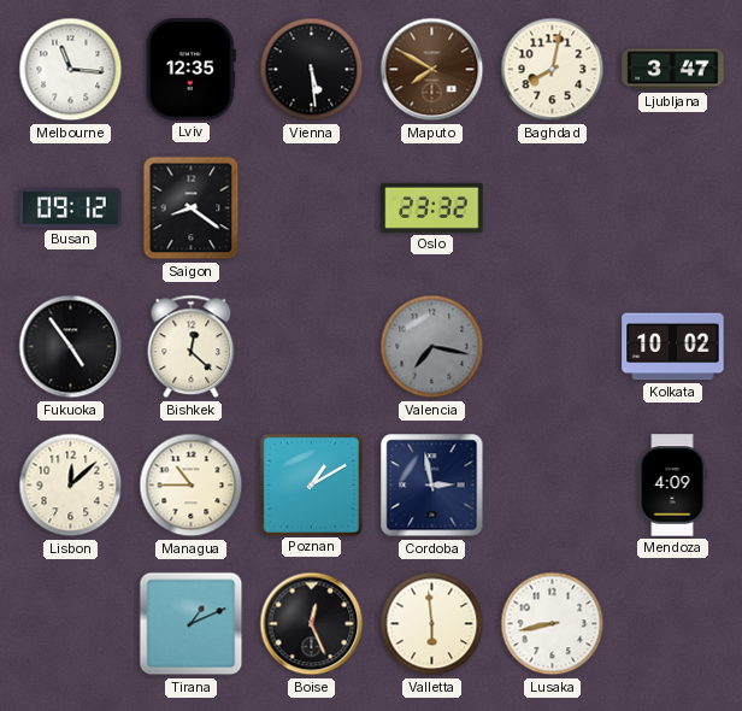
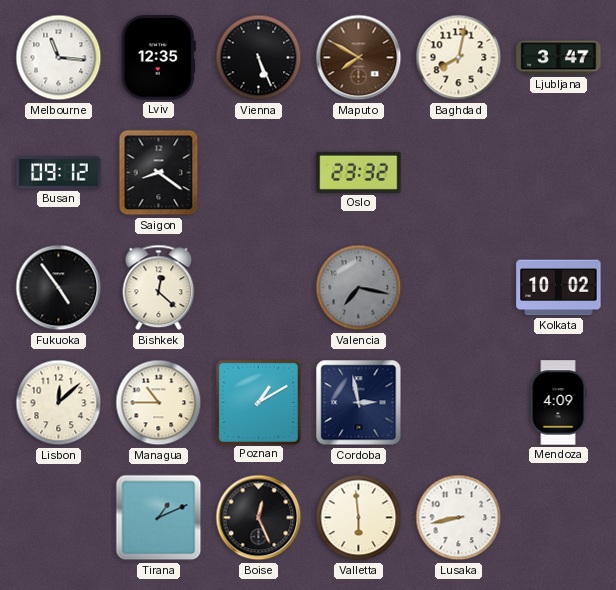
Vienna: 5:29 -> 5:26 (259, 58)
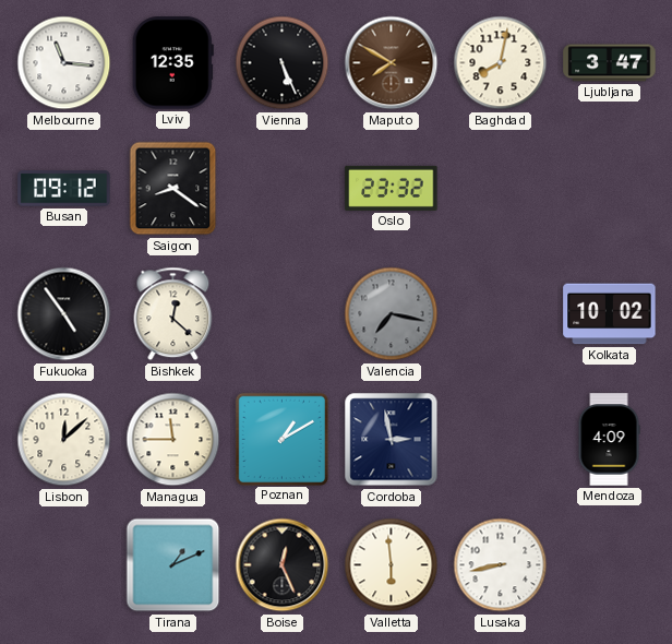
Managua: 10:45 -> 11:45 (173, 440)
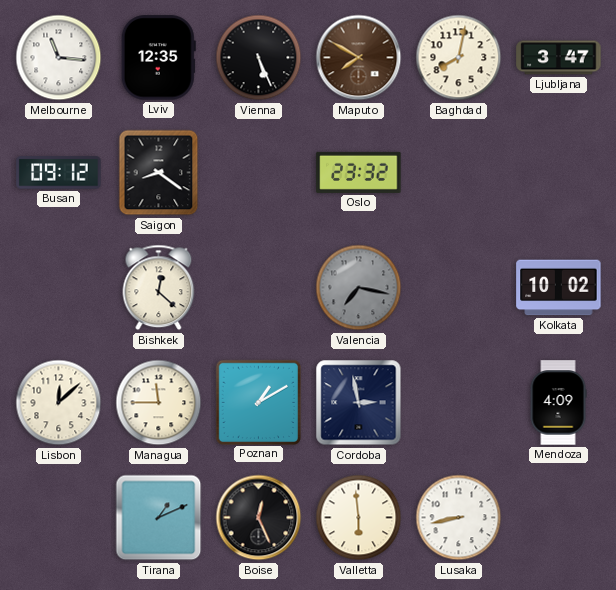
Fukuoka: 4:54 -> none (64, 314)
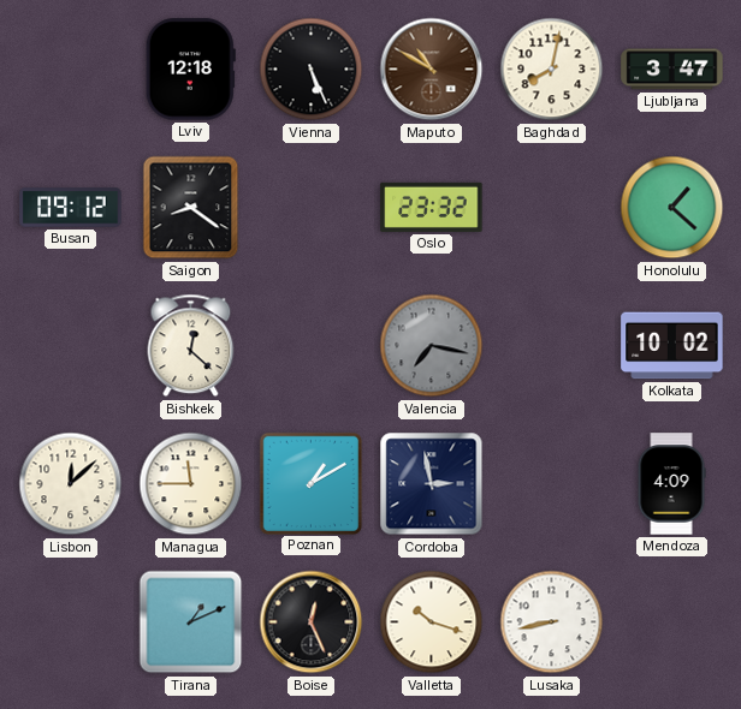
Melbourne: 11:16 -> none (59, 58)
Lviv: 12:35 -> 12:18 (190, 70)
Maputo: 7:50 -> 10:50 (432, 70)
Honolulu: none -> 1:22 (672, 208)
Valletta: 5:59 -> 10:18 (432, 622)
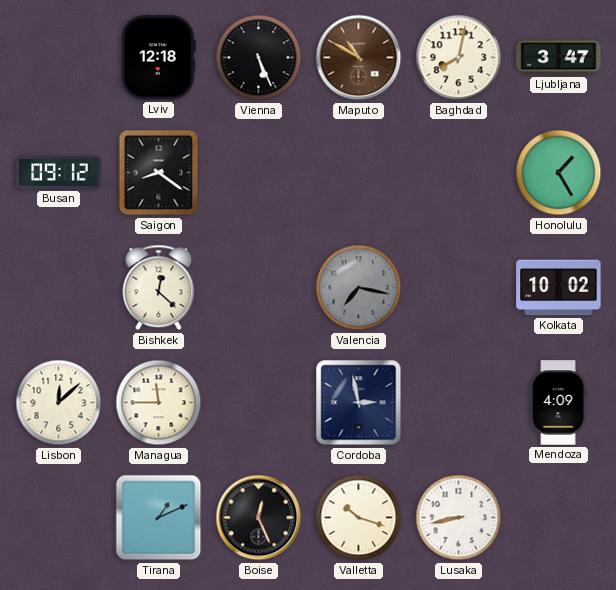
Oslo: 23:32 -> none (432, 207)
Honolulu: 1:22 -> 1:25 (559, 173)
Poznan: 1:10 -> none (310, 483)
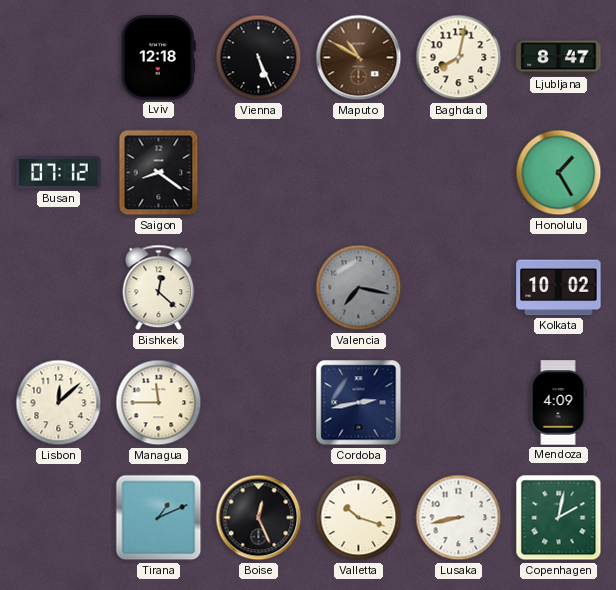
Ljubljana: 3:47 -> 8:47 (559, 58)
Busan: 09:12 -> 07:12 (59, 173)
Cordoba: 2:58 -> 2:43 (359, 403)
Copenhagen: none -> 2:02 (559, 518)
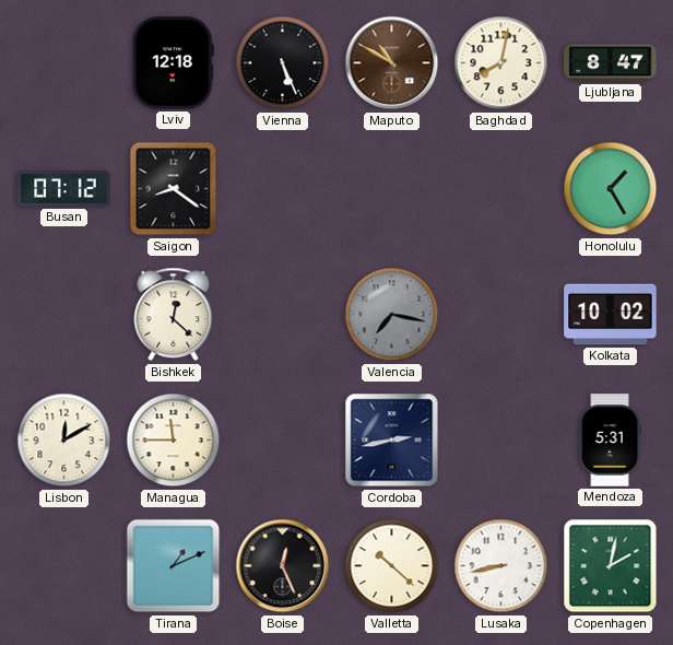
Lisbon: 12:08 -> 12:10 (64, 441)
Mendoza: 4:09 -> 5:31 (610, 441)
Valletta: 10:18 -> 10:22 (392, 566)
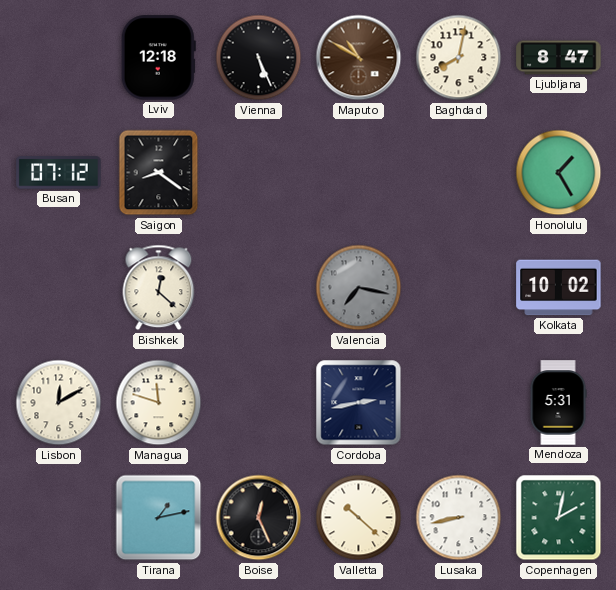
Managua: 11:45 -> 11:48 (159, 403)
Tirana: 1:11 -> 1:13 (159, 518)
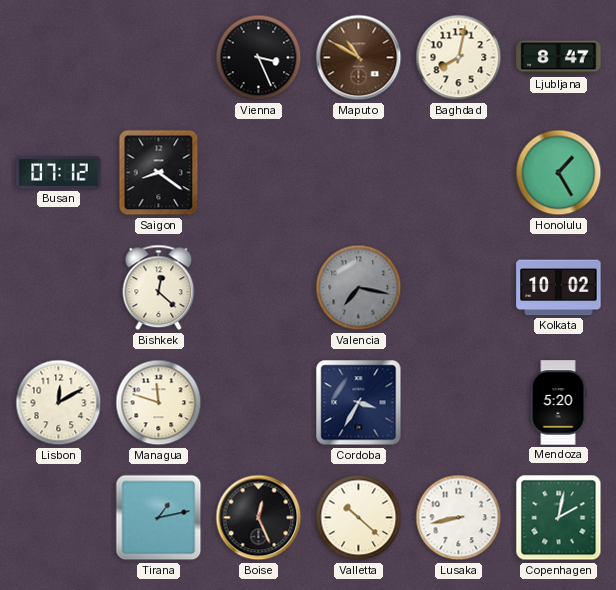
Lviv: 12:18 -> none (158, 58)
Vienna: 5:26 -> 3:26 (259, 58)
Cordoba: 2:43 -> 3:35 (359, 403)
Mendoza: 5:31 -> 5:20 (558, 403)
